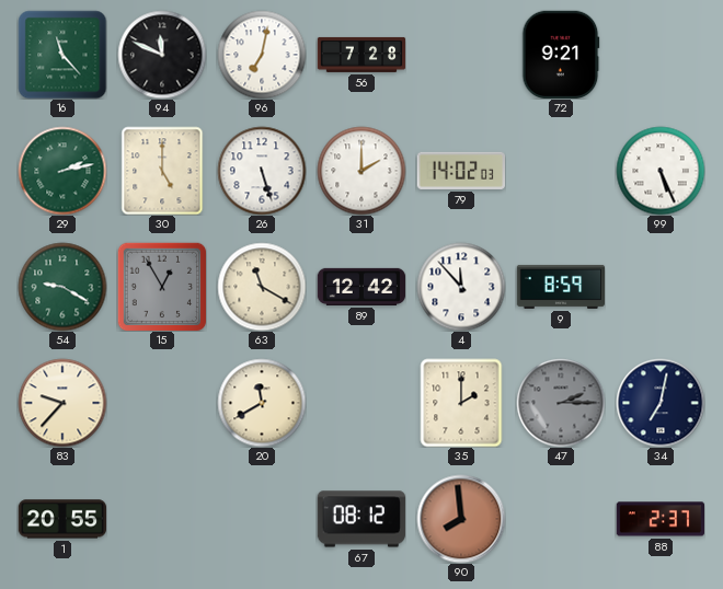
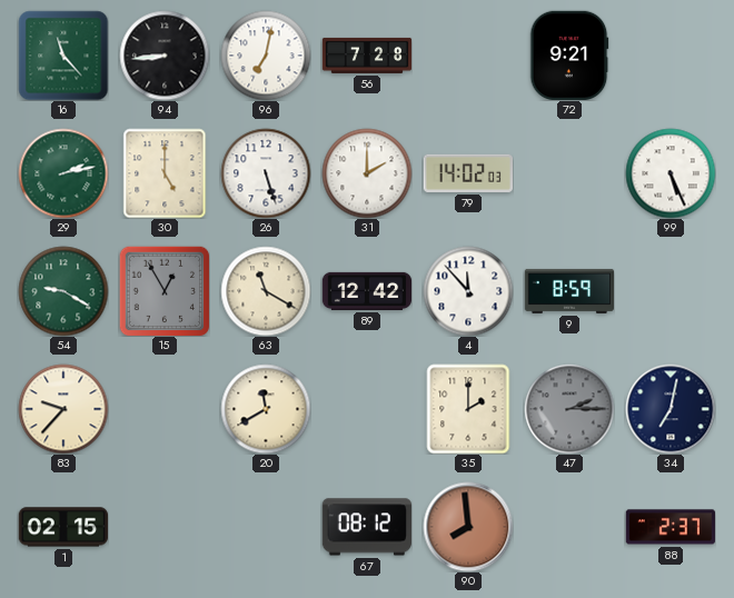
94: 11:49 -> 8:44 (165, 56)
1: 20:55 -> 02:15 (62, 527)
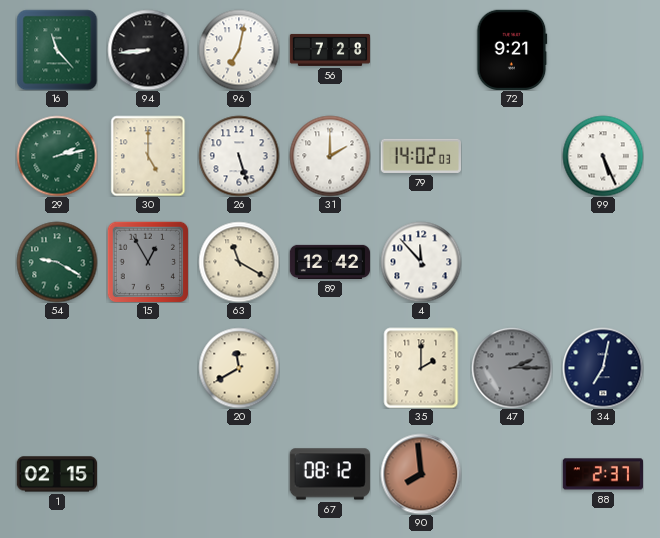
9: 8:59 -> none (568, 291)
83: 9:37 -> none (63, 409)
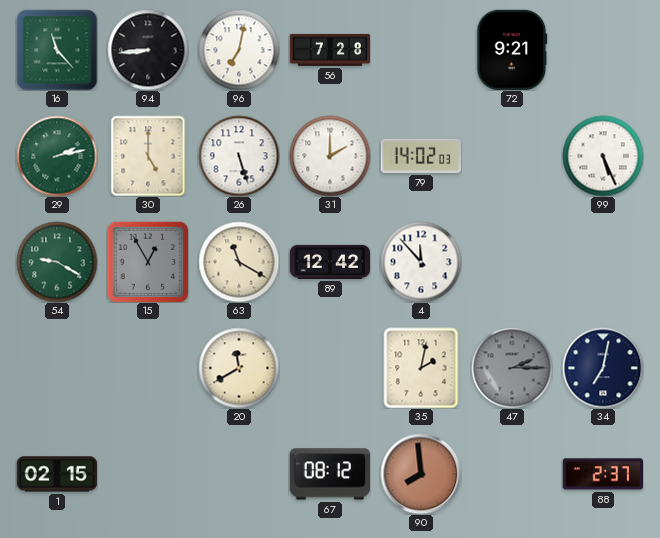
35: 2:00 -> 2:02 (421, 368)
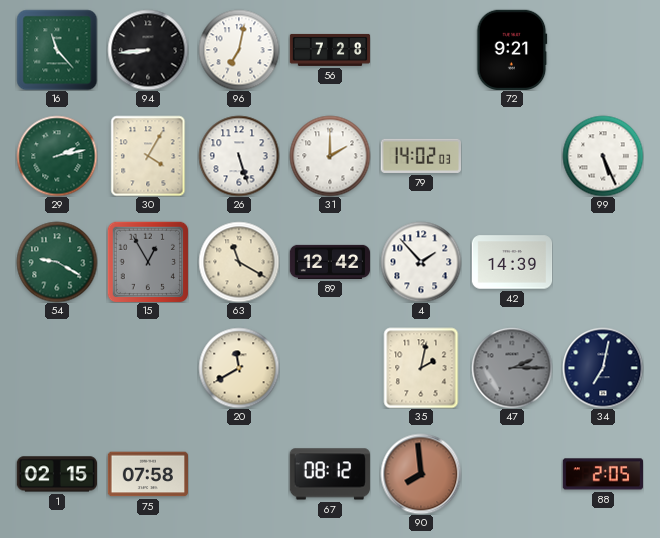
30: 5:00 -> 4:05 (148, 156)
4: 11:53 -> 1:53 (421, 262)
42: none -> 14:39 (512, 262)
75: none -> 07:58 (147, 474)
88: 2:37 -> 2:05 (602, 474)
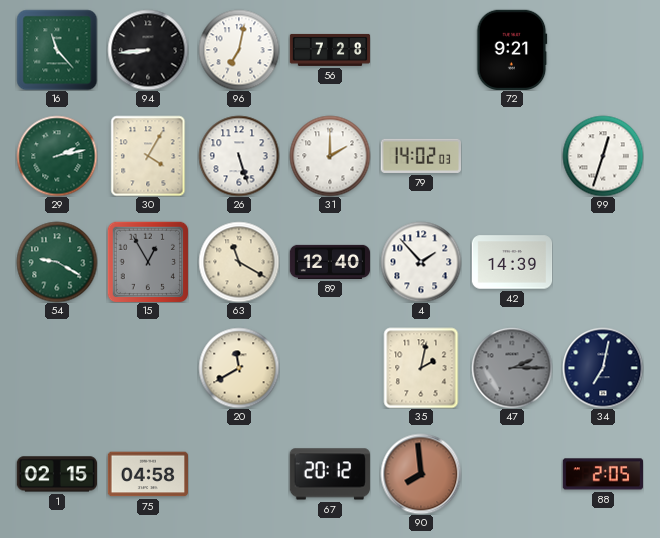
99: 5:26 -> 12:33 (603, 156)
89: 12:42 -> 12:40 (330, 262)
75: 07:58 -> 04:58 (147, 474)
67: 08:12 -> 20:12 (329, 474)
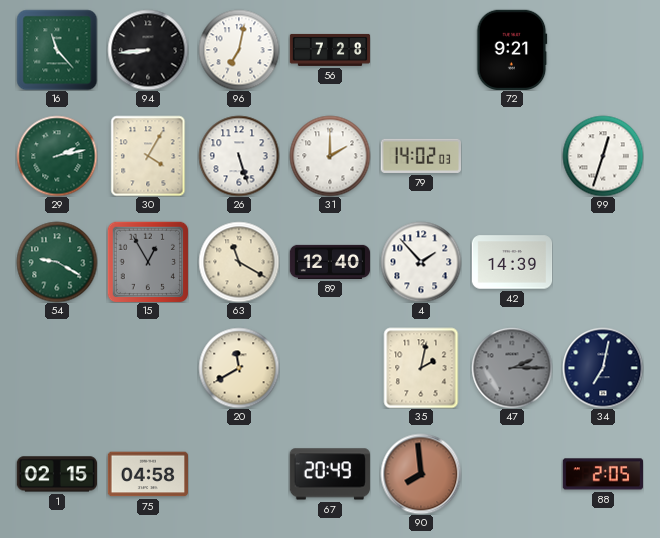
67: 20:12 -> 20:49 (329, 474)
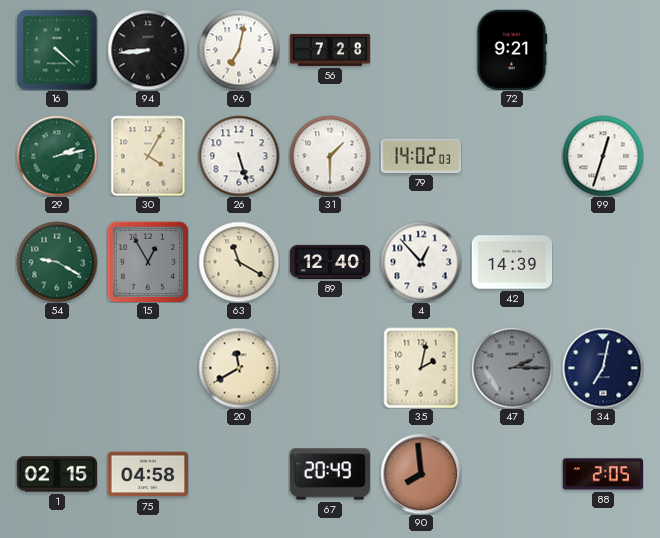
16: 11:23 -> 4:22 (57, 50)
31: 2:00 -> 1:30 (330, 156)
4: 1:53 -> 12:53 (421, 262)
